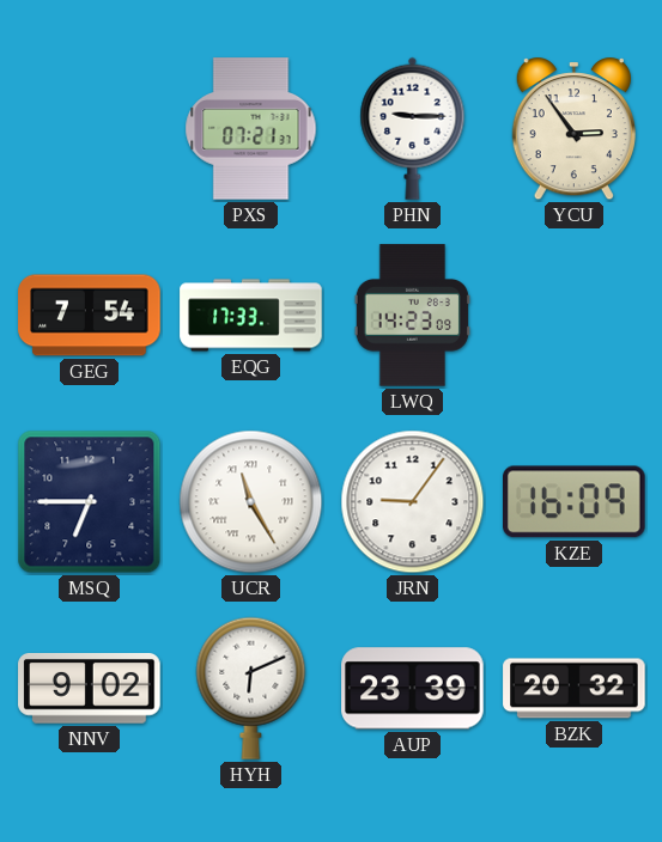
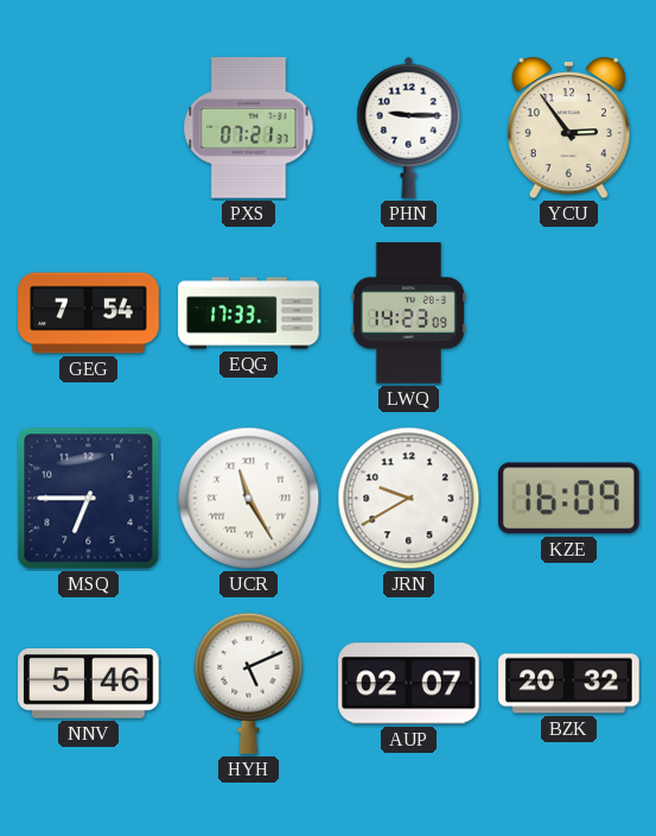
JRN: 9:06 -> 9:40 (409, 499)
NNV: 9:02 -> 5:46 (89, 684)
HYH: 6:11 -> 5:11 (249, 683)
AUP: 23:39 -> 02:07 (409, 684)
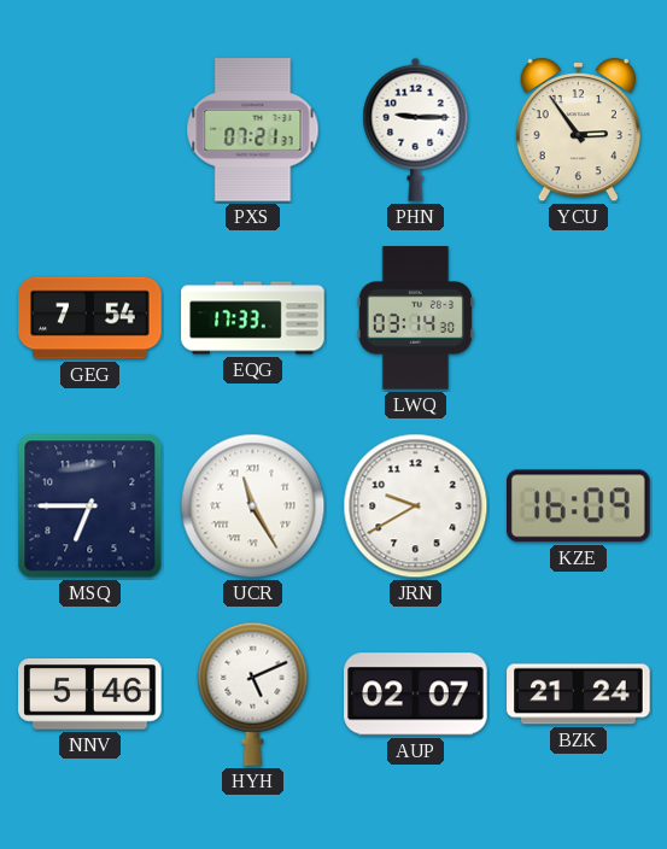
LWQ: 14:23 -> 03:14 (415, 318)
BZK: 20:32 -> 21:24 (579, 695)
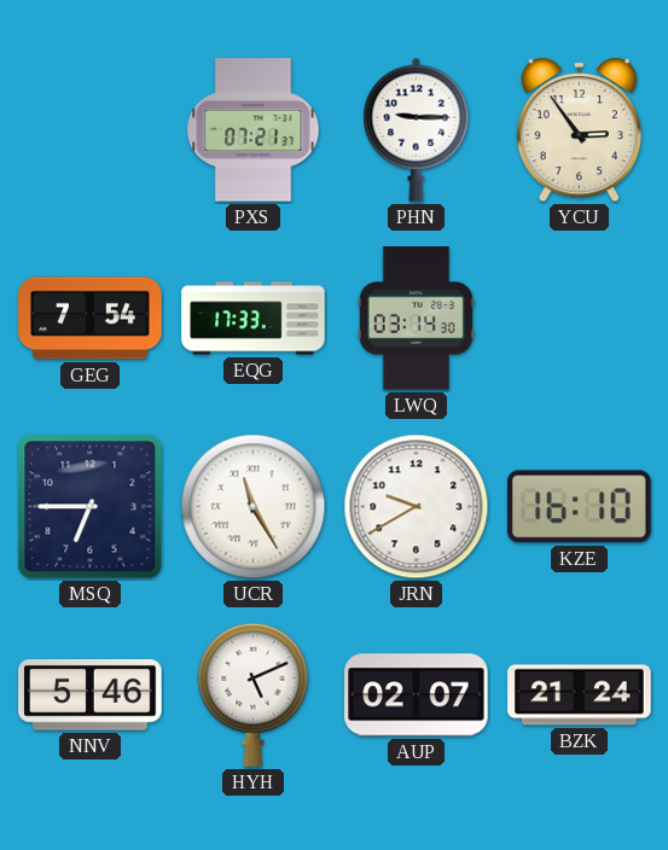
KZE: 16:09 -> 16:10 (580, 507)
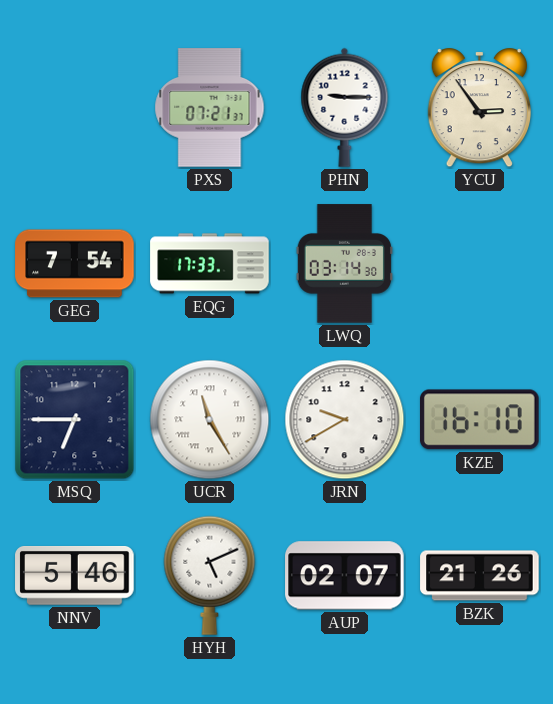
BZK: 21:24 -> 21:26 (480, 576)
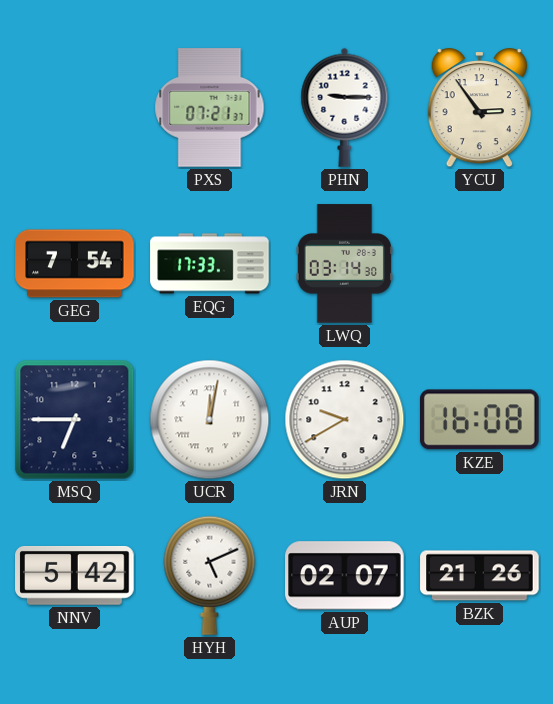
UCR: 11:25 -> 12:02 (210, 420)
KZE: 16:10 -> 16:08 (480, 420)
NNV: 5:46 -> 5:42 (75, 576)
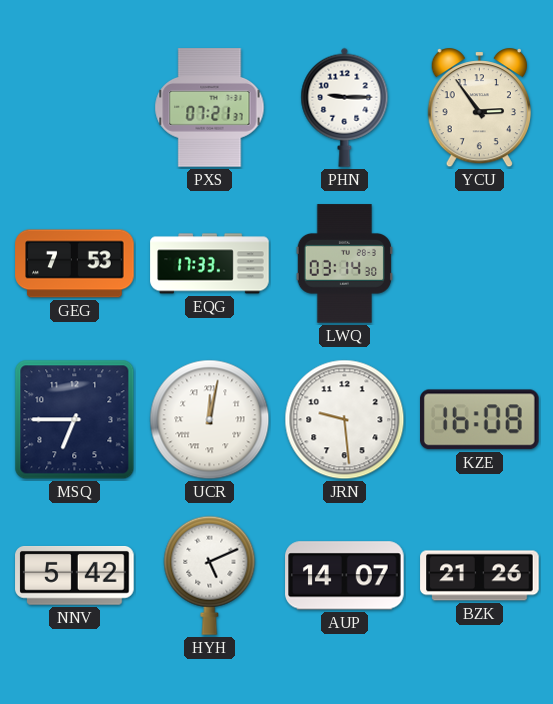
GEG: 7:54 -> 7:53 (75, 264)
JRN: 9:40 -> 9:29 (345, 420)
AUP: 02:07 -> 14:07 (345, 576)
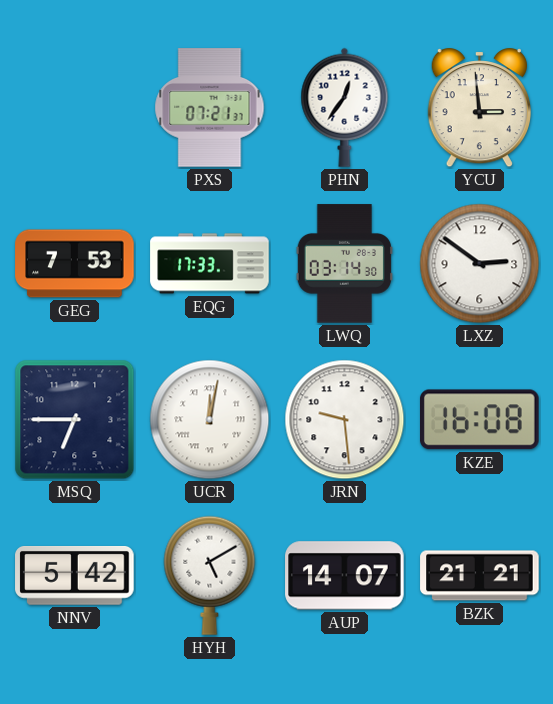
PHN: 9:15 -> 12:36 (345, 107)
YCU: 2:54 -> 2:59 (479, 108)
LXZ: none -> 2:51 (480, 264)
HYH: 5:11 -> 5:10 (210, 575)
BZK: 21:26 -> 21:21 (480, 576)
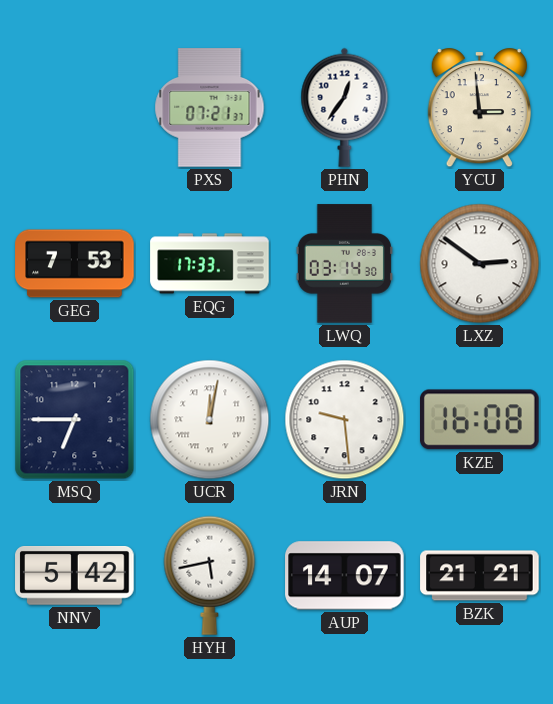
HYH: 5:10 -> 5:43 (210, 575)
